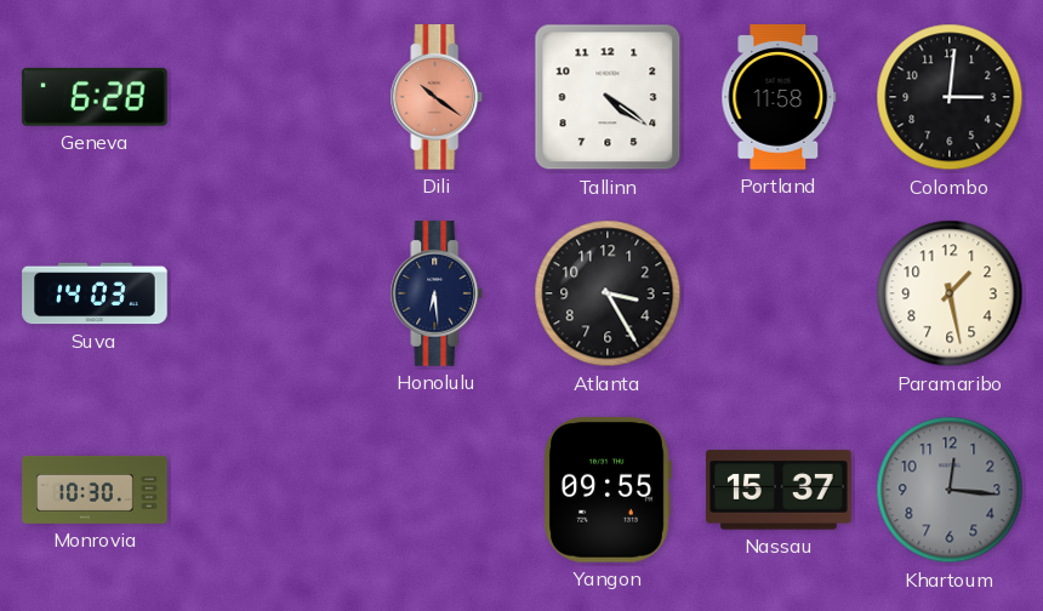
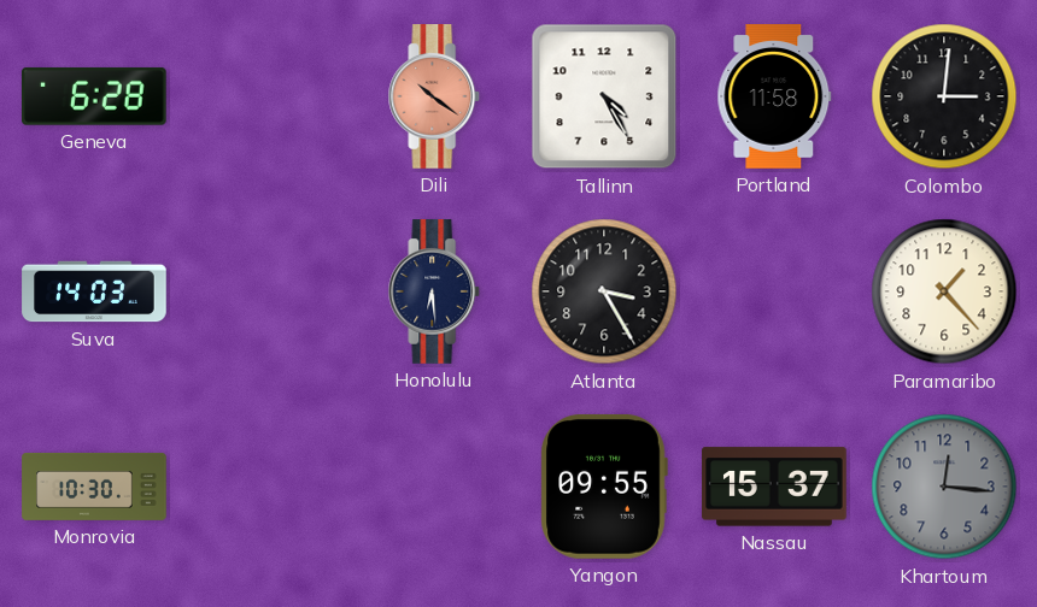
Tallinn: 4:21 -> 4:25 (604, 96)
Paramaribo: 1:28 -> 1:23 (944, 291)
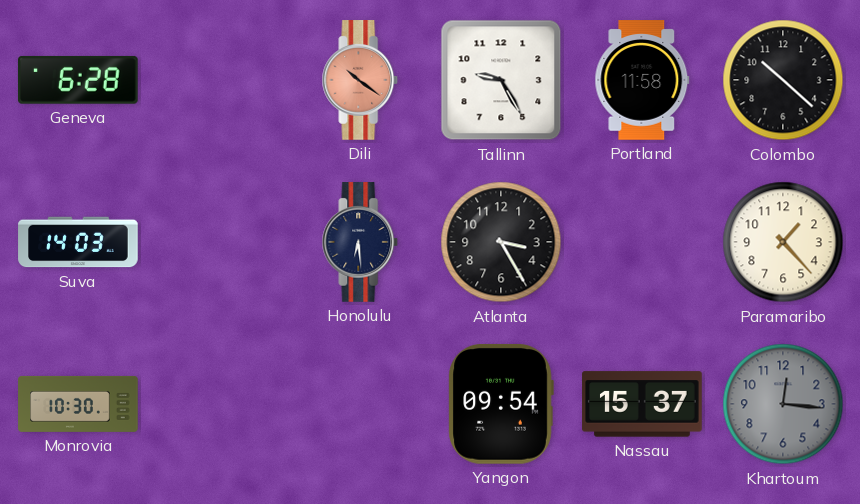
Tallinn: 4:25 -> 9:25 (501, 80)
Colombo: 3:01 -> 10:22 (783, 80)
Yangon: 09:55 -> 09:54 (501, 404)
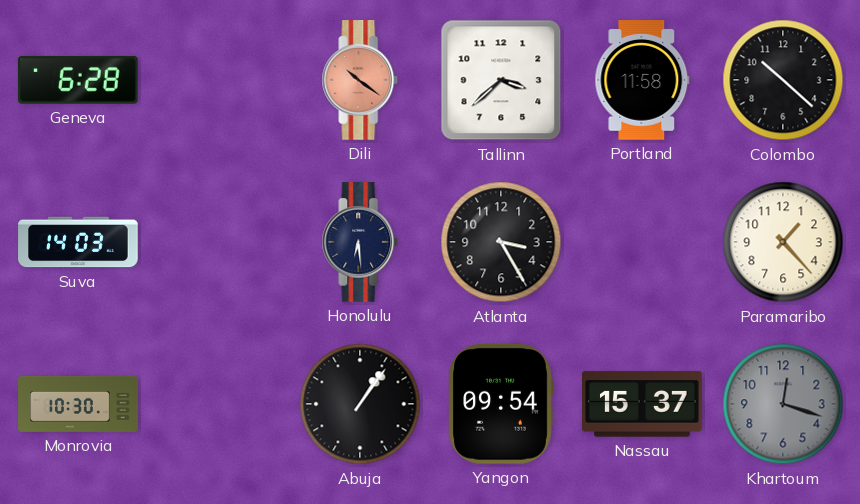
Tallinn: 9:25 -> 3:38 (501, 80)
Abuja: none -> 1:06 (360, 404)
Khartoum: 12:16 -> 12:18 (783, 404)
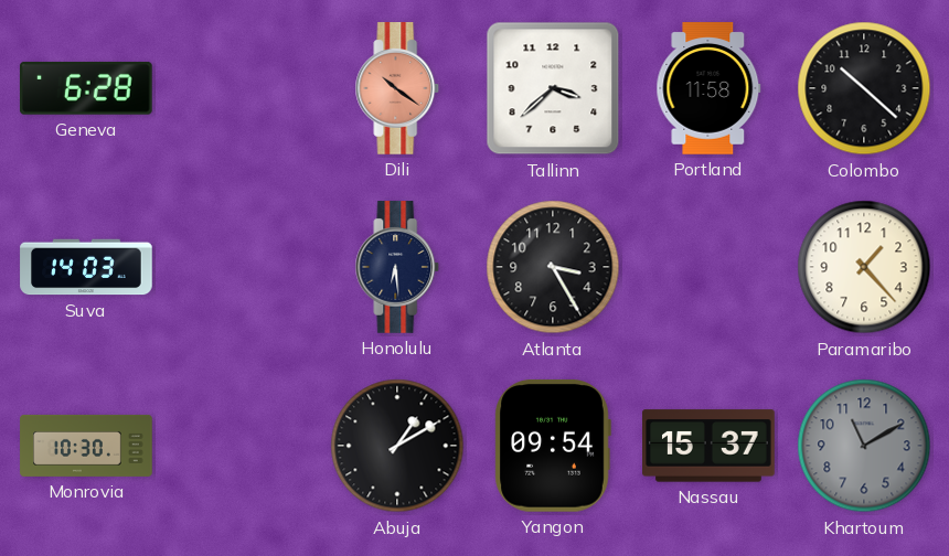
Abuja: 1:06 -> 1:10 (397, 446)
Khartoum: 12:18 -> 11:10 (864, 446)
